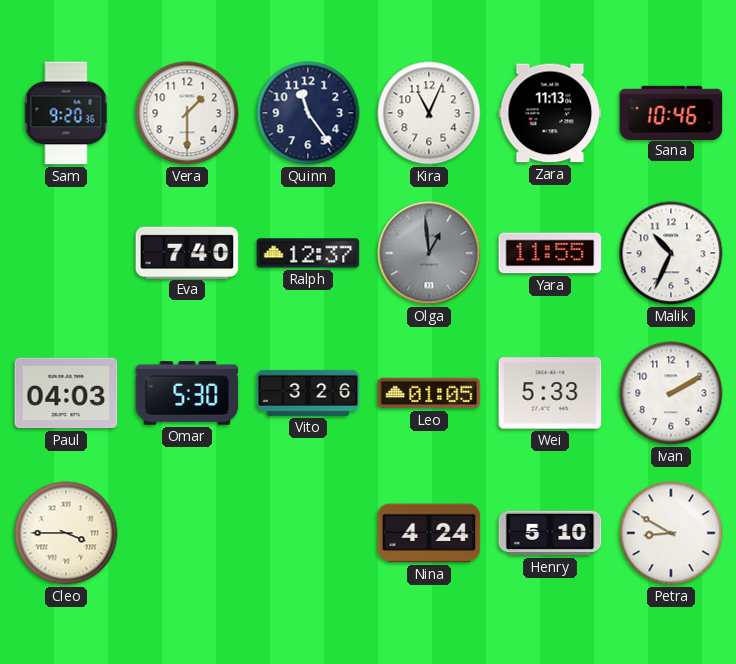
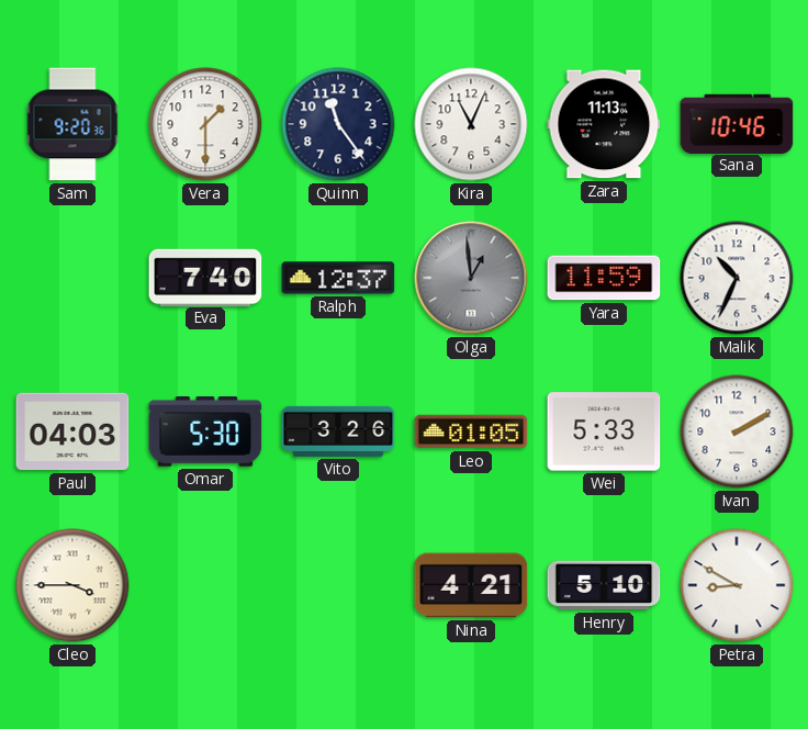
Yara: 11:55 -> 11:59 (604, 278)
Nina: 4:24 -> 4:21 (471, 585)
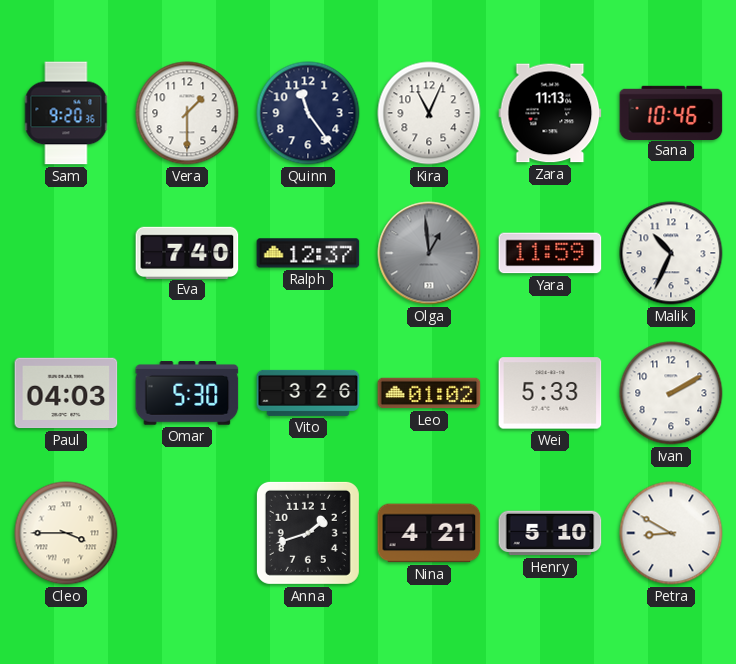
Leo: 01:05 -> 01:02 (429, 393)
Anna: none -> 1:42 (308, 533)
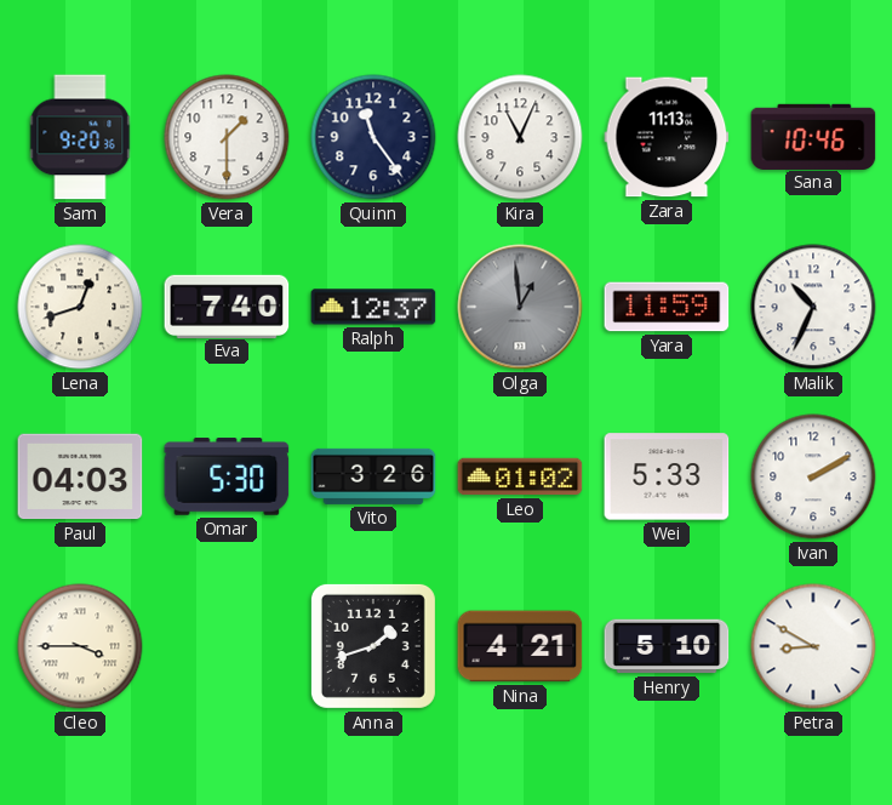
Lena: none -> 12:42 (80, 307)
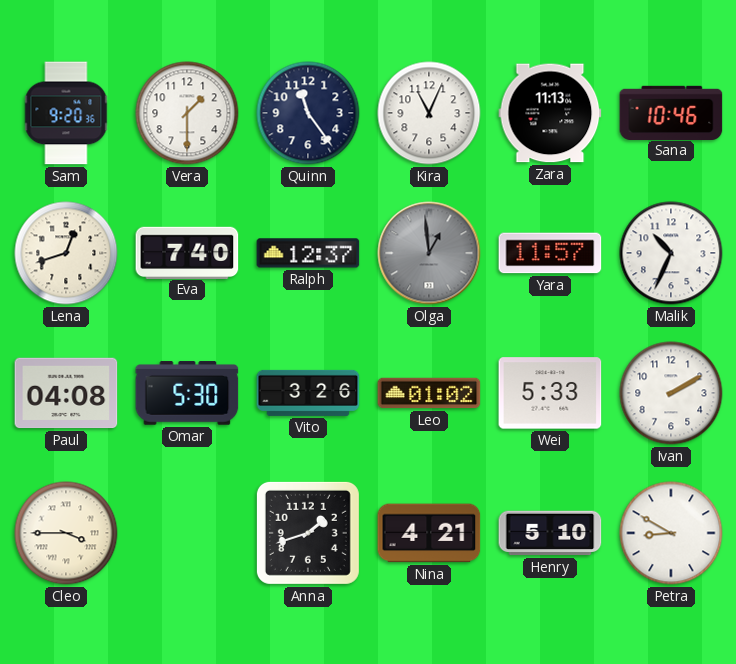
Yara: 11:59 -> 11:57 (550, 253)
Paul: 04:03 -> 04:08 (66, 393)
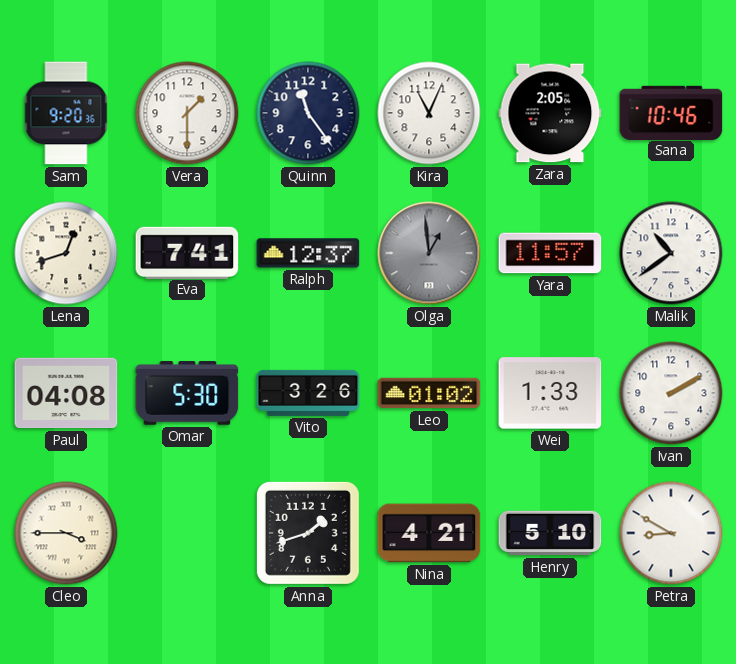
Zara: 11:13 -> 2:05 (550, 113)
Eva: 7:40 -> 7:41 (187, 252)
Malik: 10:34 -> 10:39 (671, 253)
Wei: 5:33 -> 1:33 (550, 393)
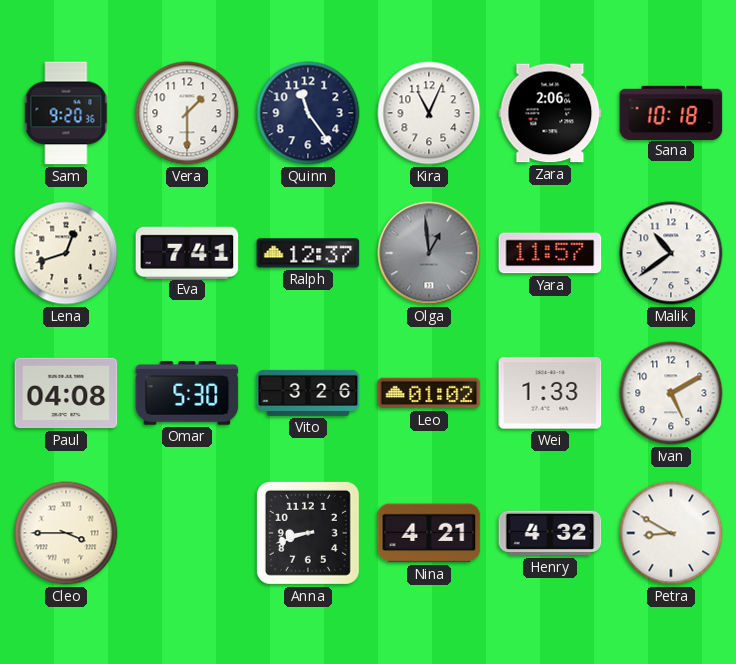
Zara: 2:05 -> 2:06 (550, 113)
Sana: 10:46 -> 10:18 (671, 112)
Ivan: 2:10 -> 5:10 (671, 393)
Anna: 1:42 -> 8:42 (308, 533)
Henry: 5:10 -> 4:32 (550, 533)
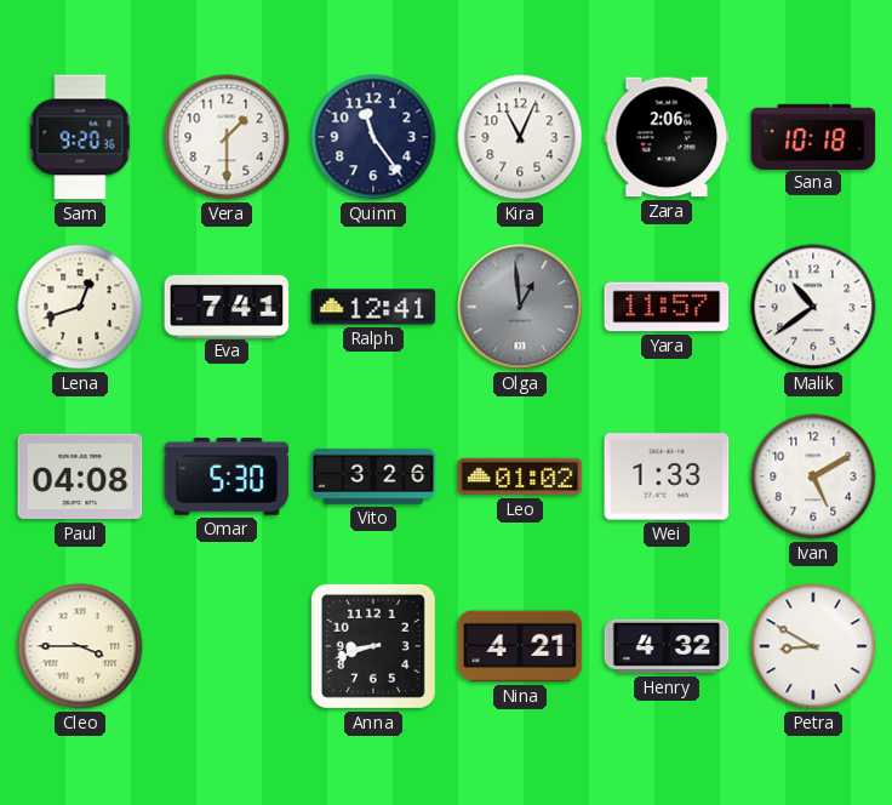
Ralph: 12:37 -> 12:41 (373, 307)
